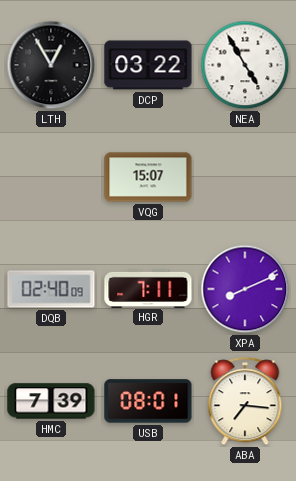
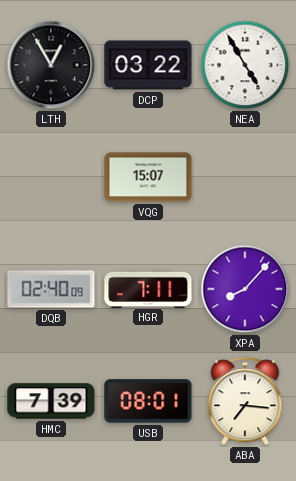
XPA: 8:11 -> 8:07 (245, 289)
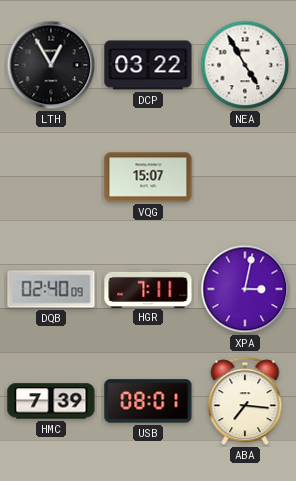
XPA: 8:07 -> 3:02 (245, 289)
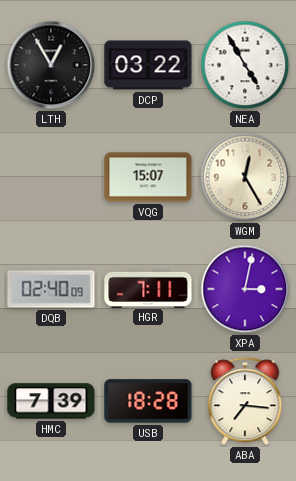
WGM: none -> 12:25 (245, 177)
USB: 08:01 -> 18:28 (148, 401)
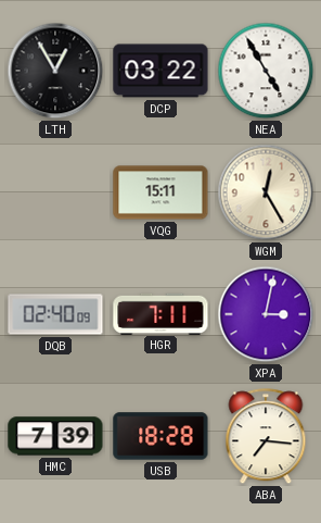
VQG: 15:07 -> 15:11 (160, 192)
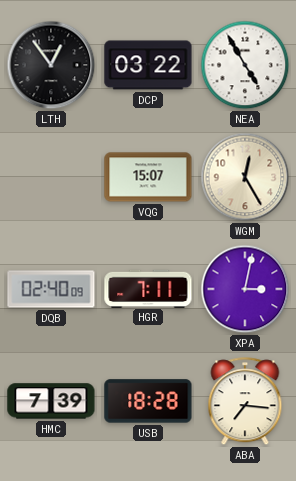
LTH: 12:55 -> 12:54 (51, 65)
VQG: 15:11 -> 15:07 (148, 177)
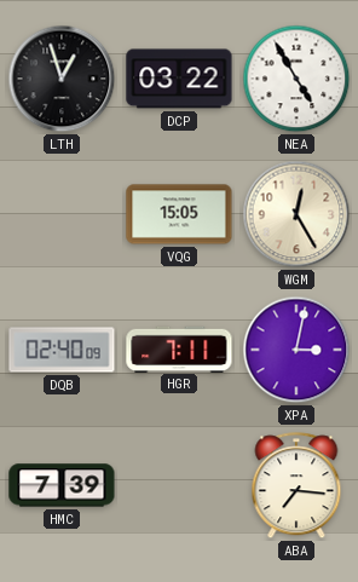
LTH: 12:54 -> 12:57 (62, 79)
VQG: 15:07 -> 15:05 (179, 214)
USB: 18:28 -> none (148, 401)
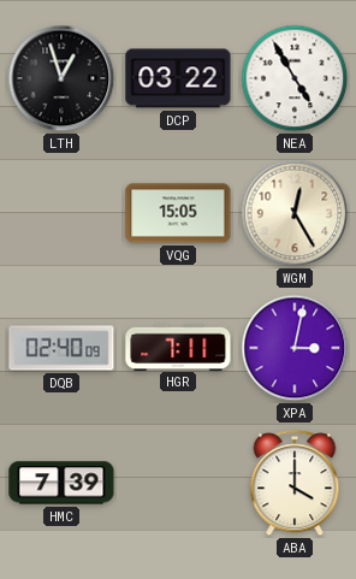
ABA: 7:16 -> 4:00 (295, 484)
